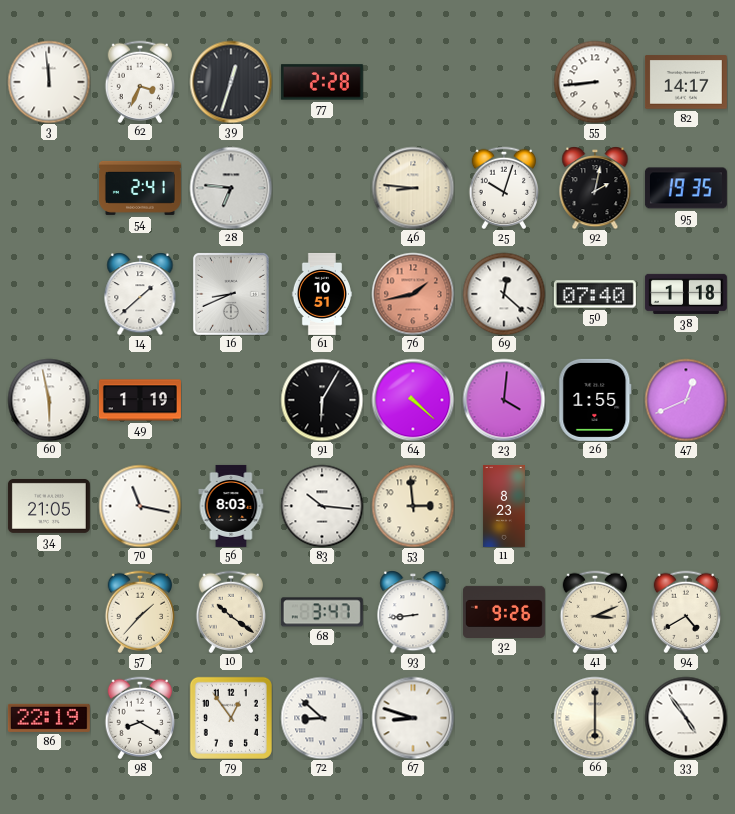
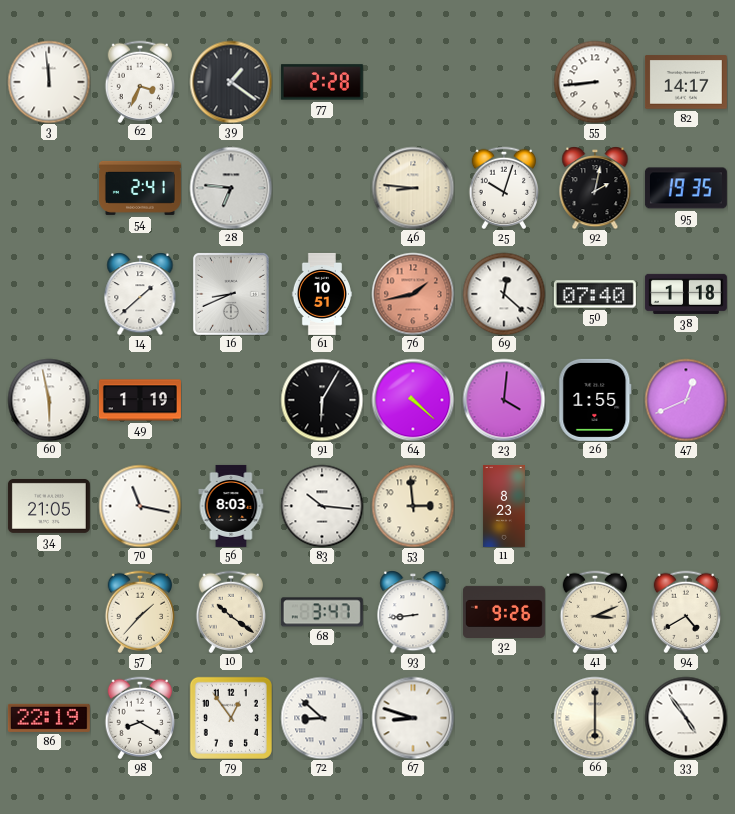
39: 12:33 -> 1:21 (231, 82)
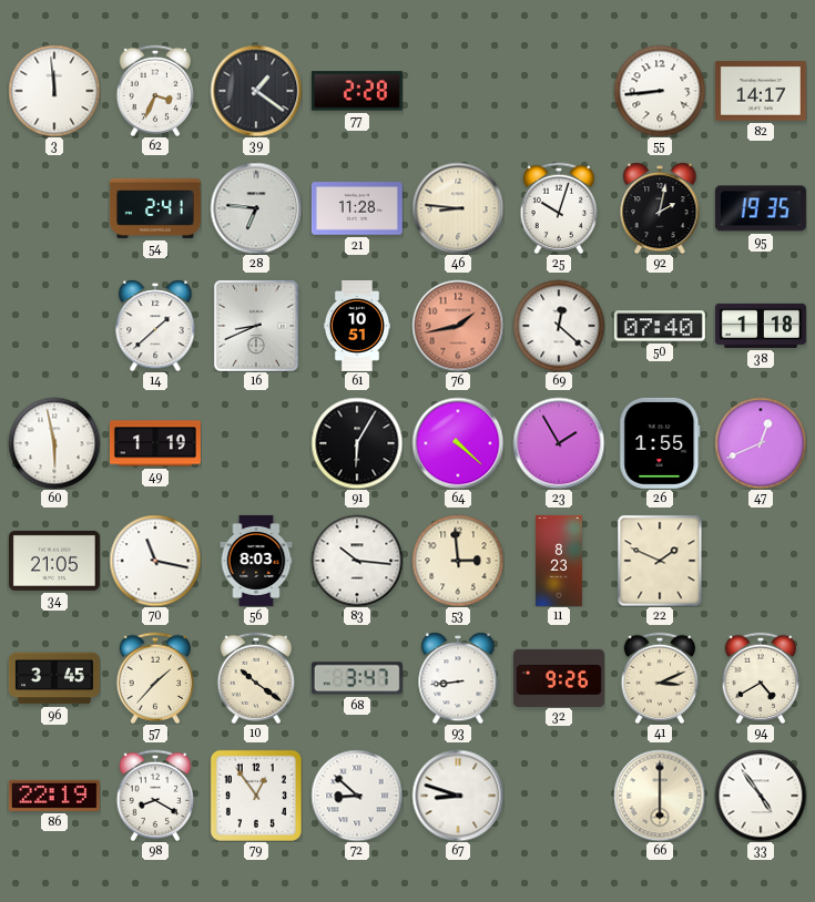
21: none -> 11:28 (357, 208)
23: 4:01 -> 1:55 (559, 443)
22: none -> 1:49 (660, 561)
96: none -> 3:45 (54, 678)
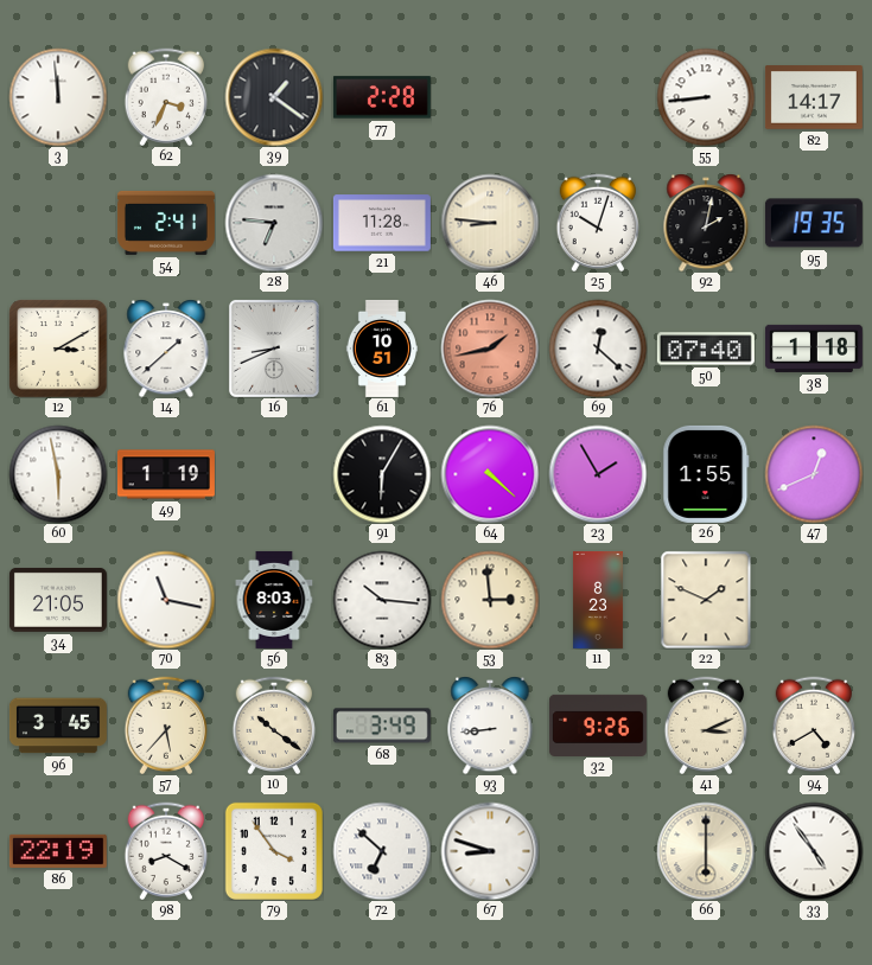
12: none -> 3:10 (58, 349)
57: 1:37 -> 5:37 (166, 724)
68: 3:47 -> 3:49 (382, 726)
79: 12:54 -> 3:54 (274, 851)
72: 8:52 -> 6:52 (382, 851)
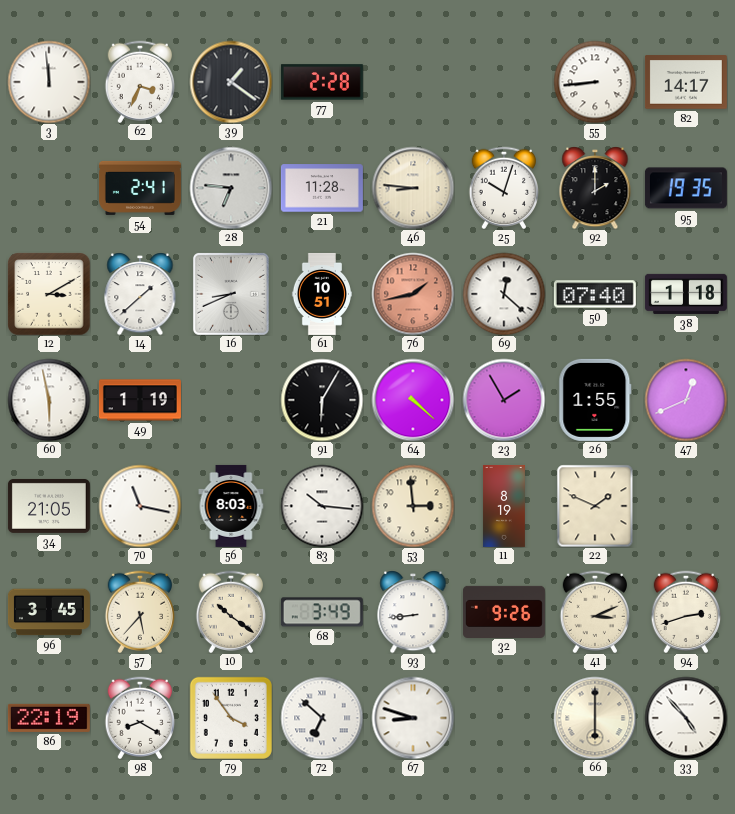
92: 2:02 -> 2:00 (595, 188)
11: 8:23 -> 8:19 (504, 506)
94: 4:40 -> 2:42 (686, 611)
33: 4:54 -> 4:53 (686, 718)
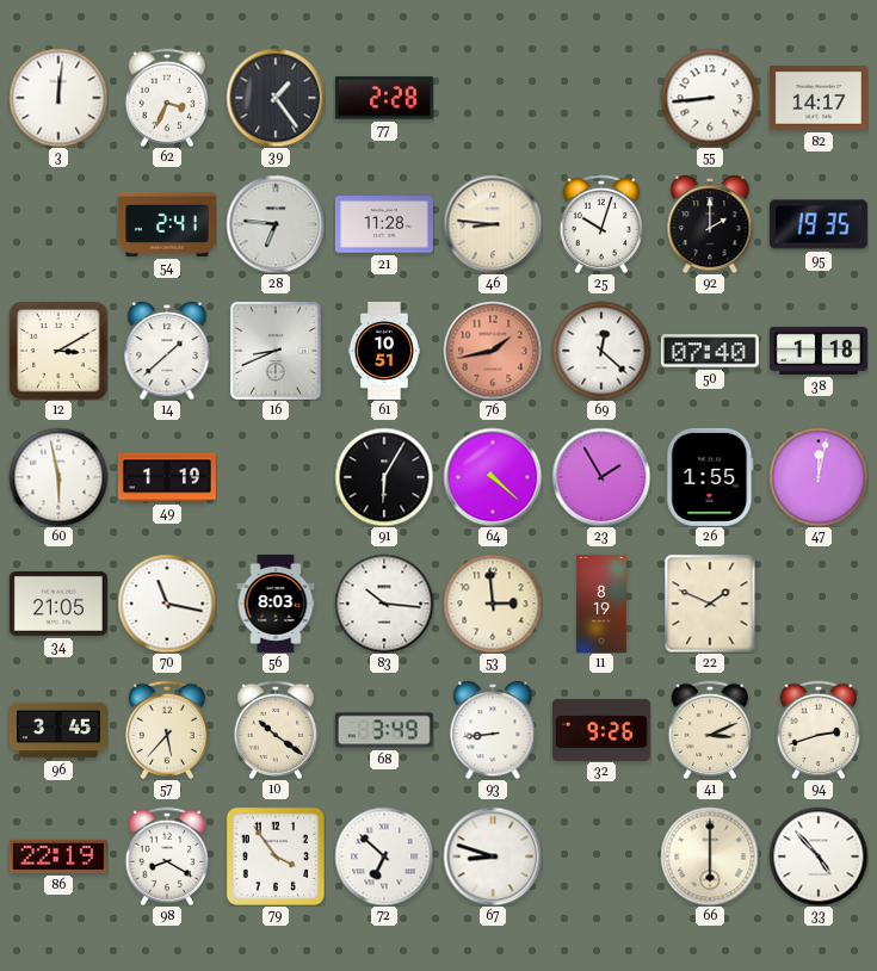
3: 11:59 -> 12:01 (58, 98)
39: 1:21 -> 1:24 (276, 98)
47: 12:41 -> 12:02 (819, 477)
